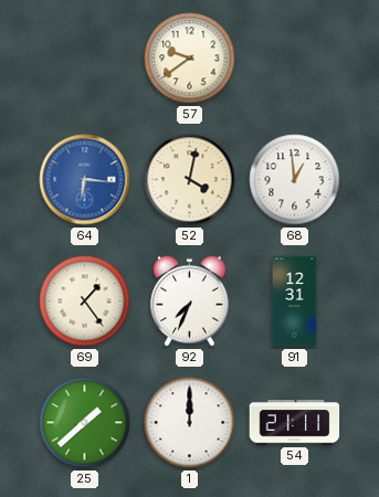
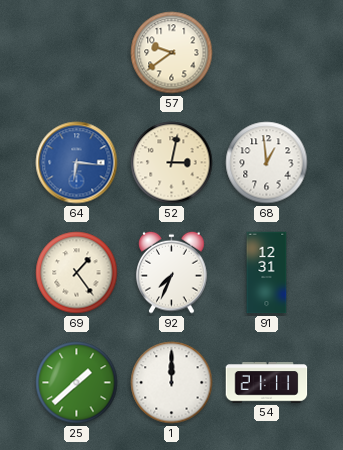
52: 4:02 -> 3:02 (172, 163)
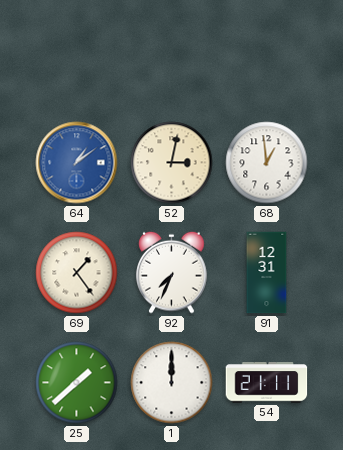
57: 9:39 -> none (172, 53)
64: 6:16 -> 1:09 (77, 163)
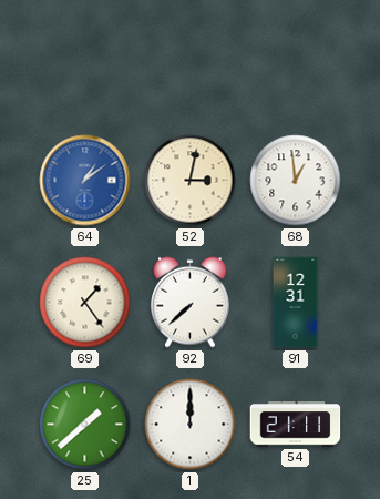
92: 7:34 -> 7:38 (191, 302)
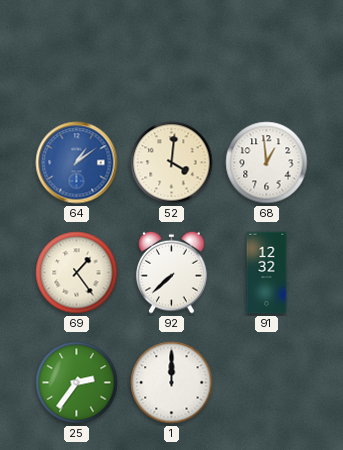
52: 3:02 -> 4:01 (172, 163)
91: 12:31 -> 12:32 (267, 273)
25: 1:38 -> 2:36 (77, 383)
54: 21:11 -> none (296, 425)
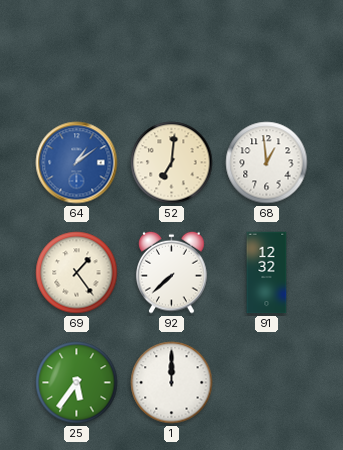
52: 4:01 -> 7:01 (172, 163)
25: 2:36 -> 5:36 (77, 383)
